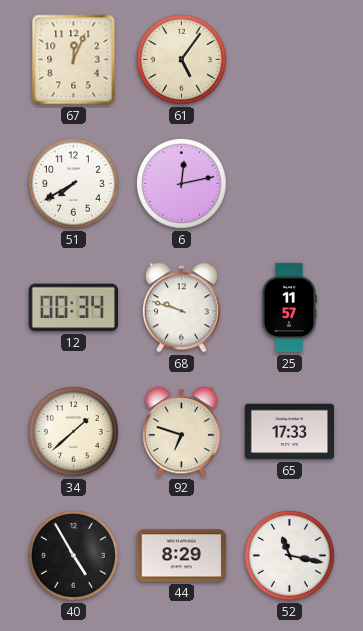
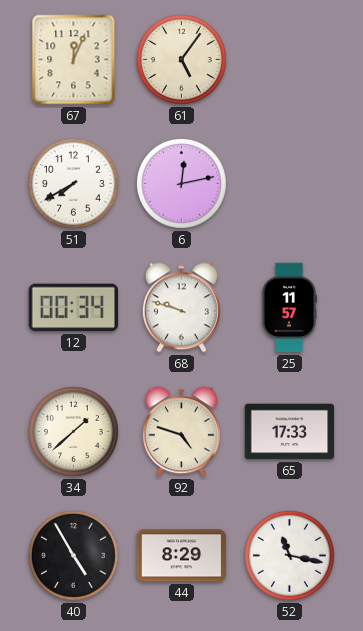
92: 6:48 -> 4:48 (181, 432)
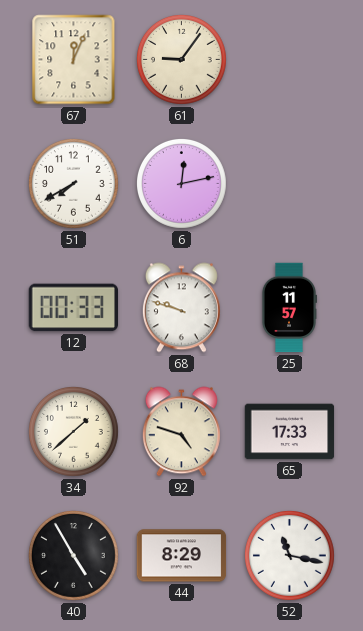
61: 5:06 -> 9:06 (182, 60)
12: 00:34 -> 00:33 (74, 308)
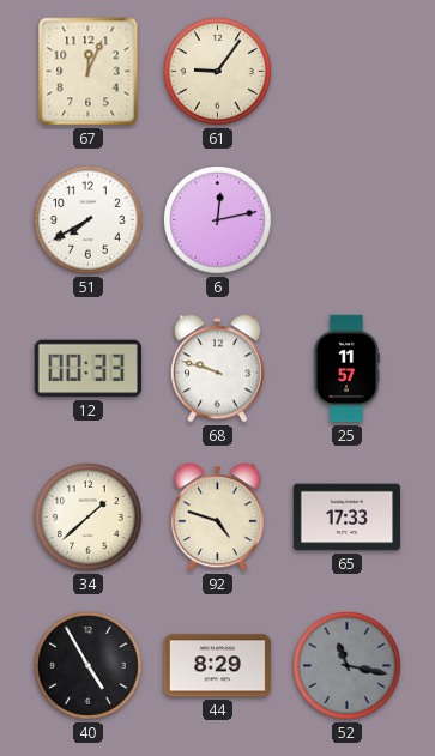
52 dial: white -> grey (348, 666)
